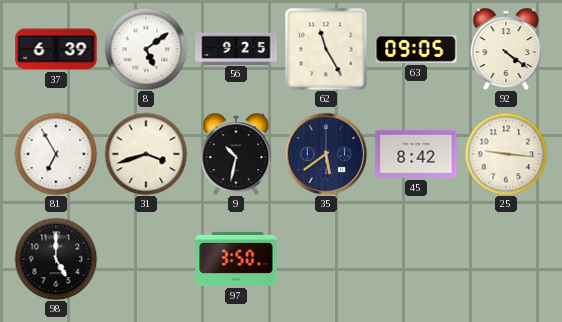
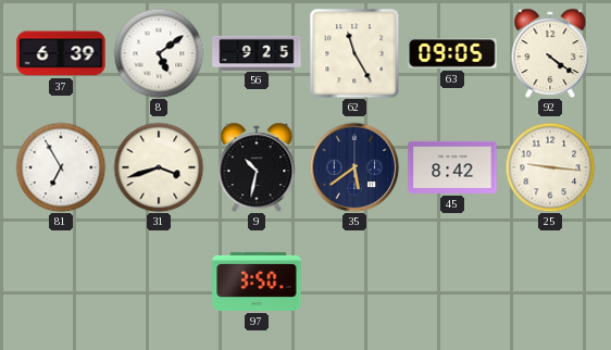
98: 5:00 -> none (56, 259)
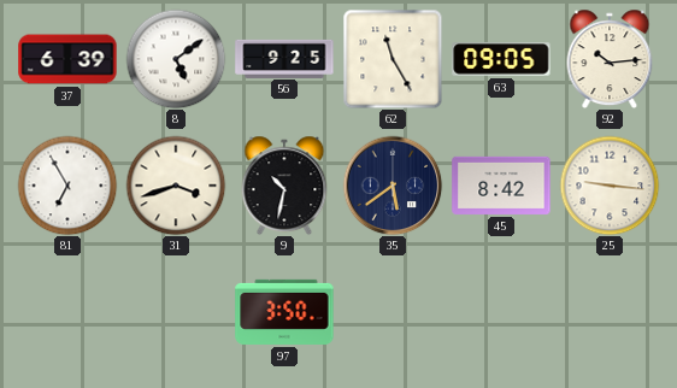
92: 4:21 -> 10:14 (610, 59)
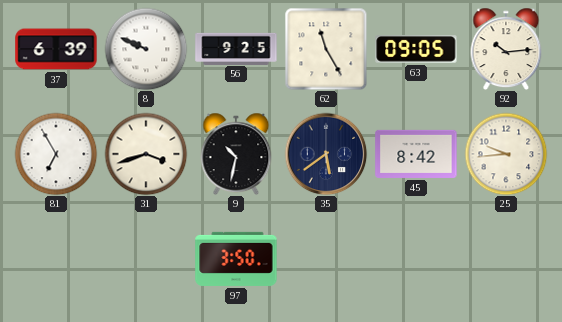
8: 5:09 -> 9:49 (146, 49)
25: 9:16 -> 9:44 (506, 154)
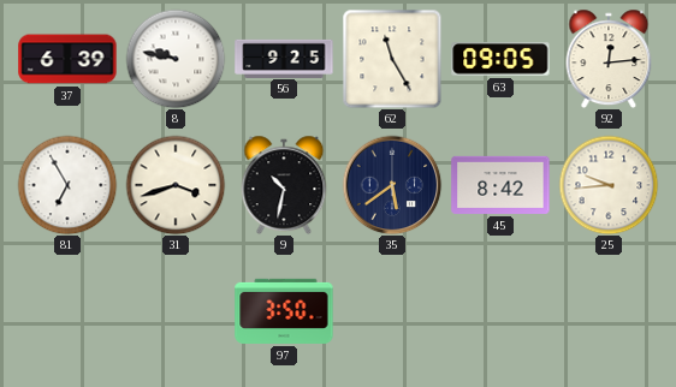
8: 9:49 -> 9:47 (176, 59)
92: 10:14 -> 12:14 (609, 59)
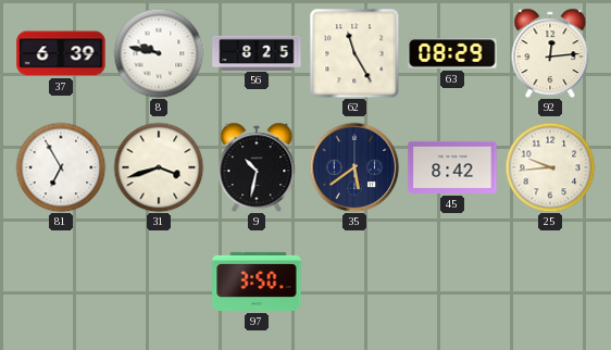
56: 9:25 -> 8:25 (257, 52)
63: 09:05 -> 08:29 (452, 53)
